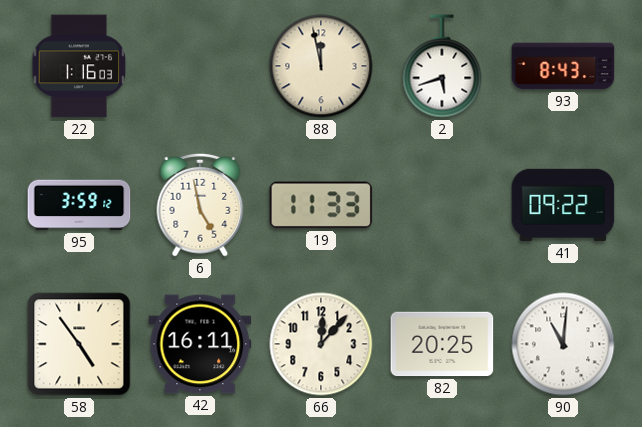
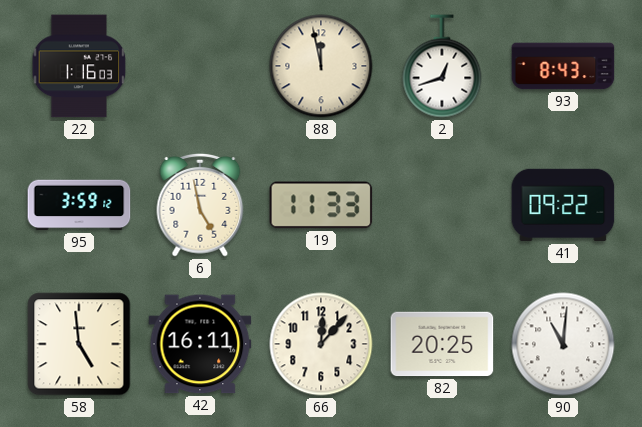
2: 5:42 -> 12:42 (442, 66)
58: 4:54 -> 4:59 (79, 344)
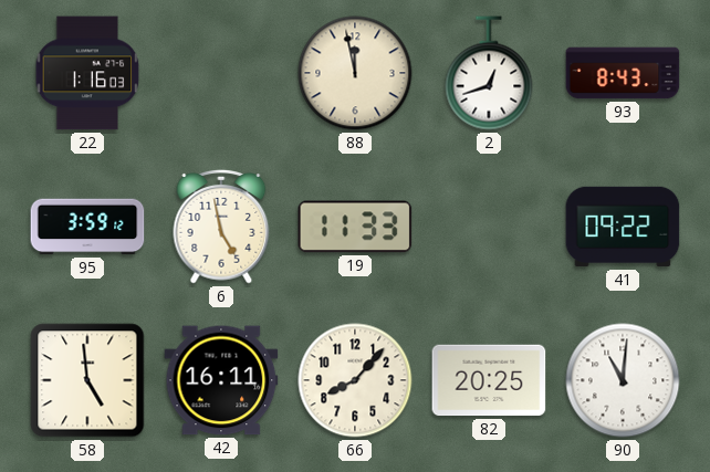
66: 12:07 -> 8:07 (355, 380)
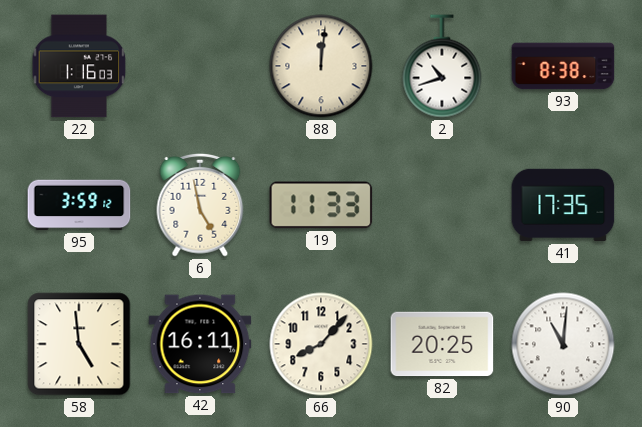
88: 11:58 -> 12:01 (321, 66)
2: 12:42 -> 10:42 (442, 66)
93: 8:43 -> 8:38 (563, 66)
41: 09:22 -> 17:35 (563, 205)
